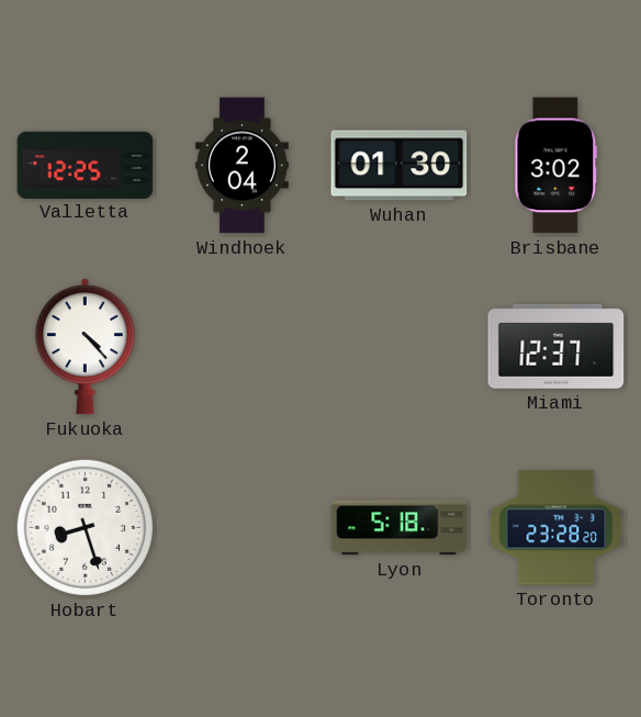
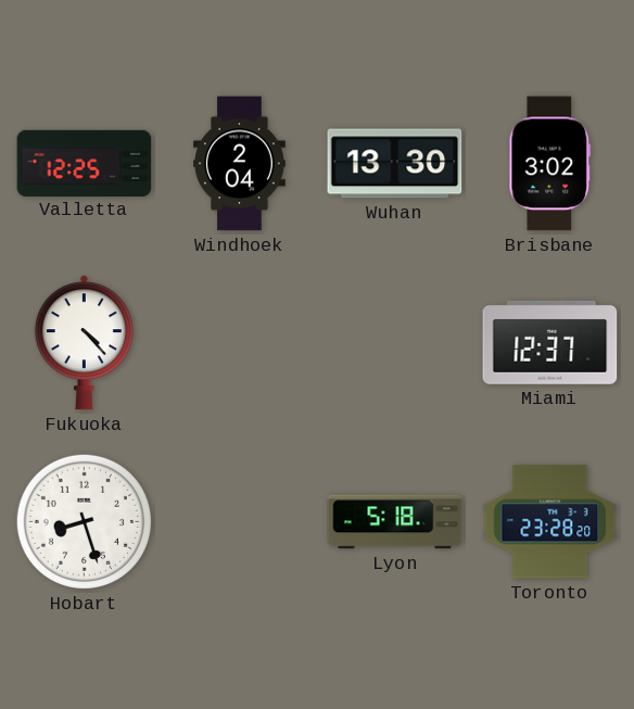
Wuhan: 01:30 -> 13:30 (395, 164)
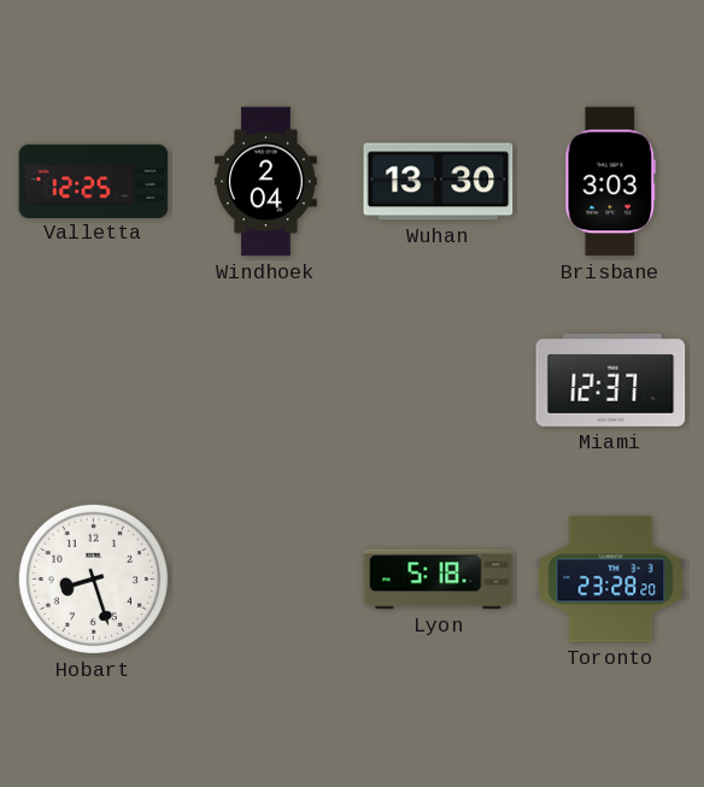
Brisbane: 3:02 -> 3:03 (611, 182)
Fukuoka: 4:23 -> none (84, 343)
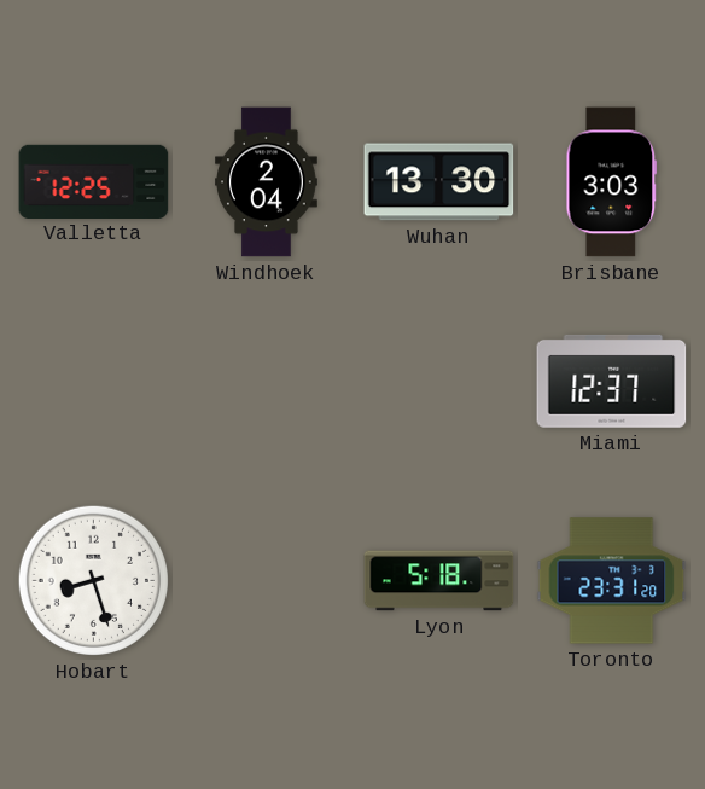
Toronto: 23:28 -> 23:31 (612, 581)
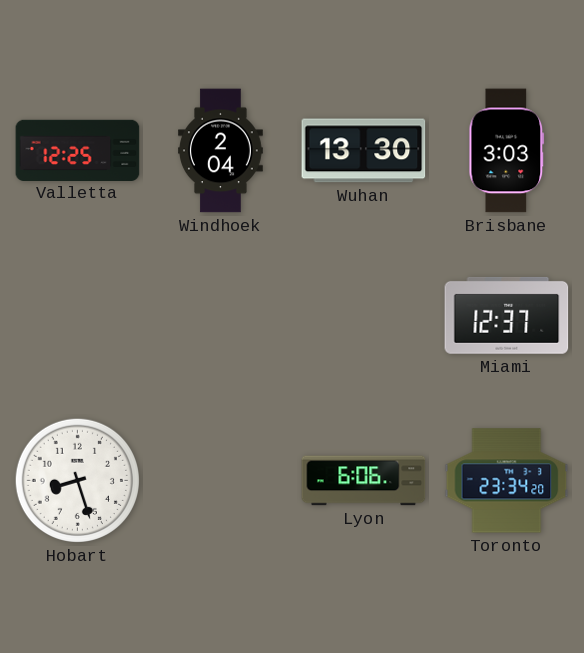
Lyon: 5:18 -> 6:06 (364, 481)
Toronto: 23:31 -> 23:34 (507, 481)
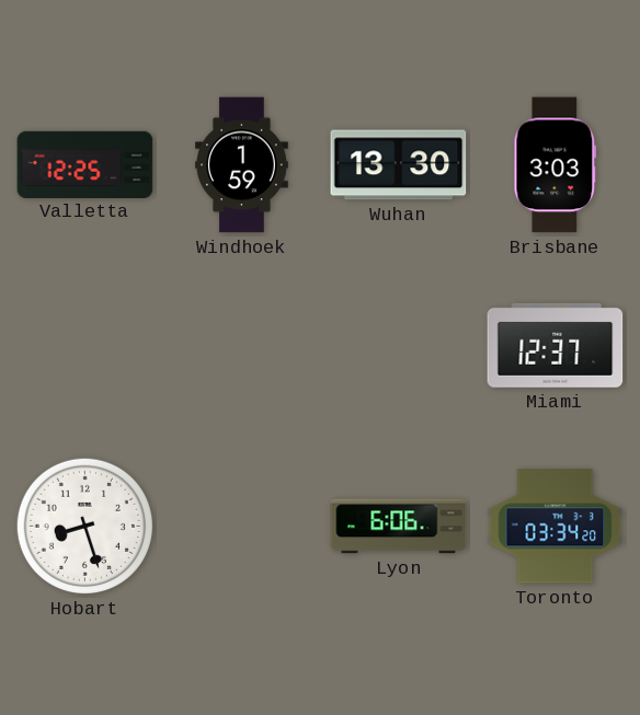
Windhoek: 2:04 -> 1:59 (242, 165)
Toronto: 23:34 -> 03:34 (556, 527)
